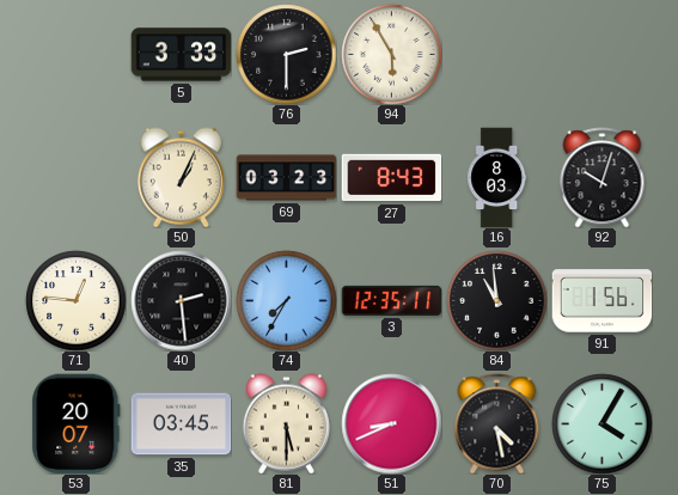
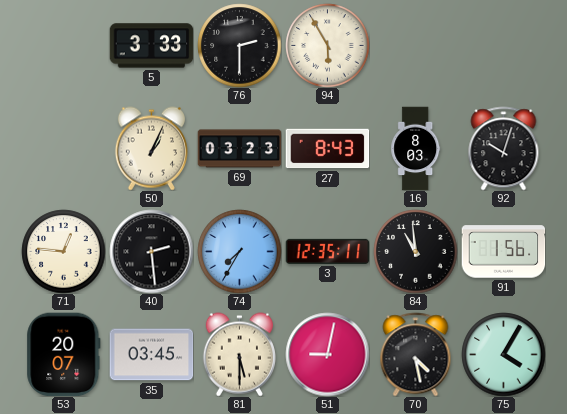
51: 8:41 -> 9:02 (327, 354)
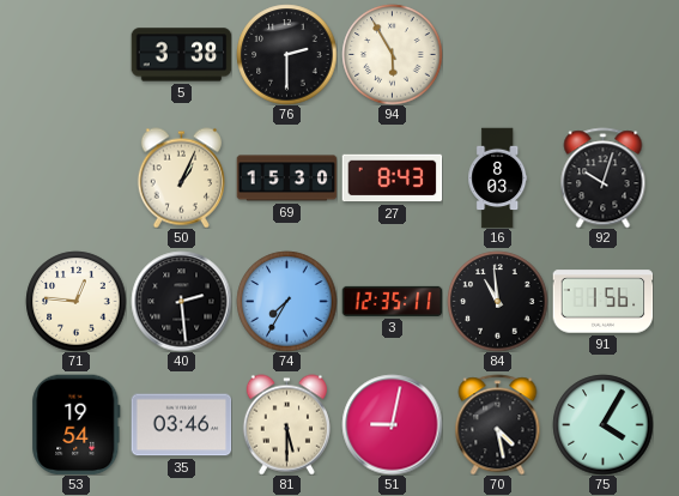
5: 3:33 -> 3:38 (181, 55)
69: 03:23 -> 15:30 (286, 179)
53: 20:07 -> 19:54 (77, 424)
35: 03:45 -> 03:46 (181, 425)
